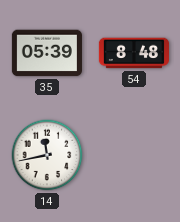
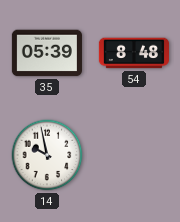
14: 11:43 -> 9:58 (47, 155)
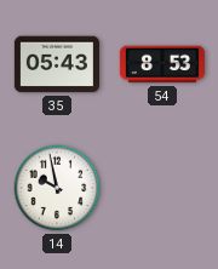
35: 05:39 -> 05:43 (57, 64)
54: 8:48 -> 8:53 (162, 64)
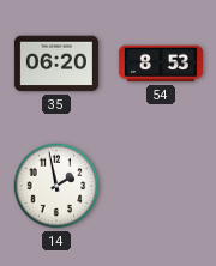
35: 05:43 -> 06:20 (56, 64)
14: 9:58 -> 1:58 (56, 186)
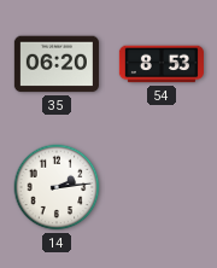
14: 1:58 -> 2:14 (57, 187)
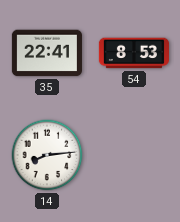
35: 06:20 -> 22:41 (47, 53)
14: 2:14 -> 8:14 (47, 155)
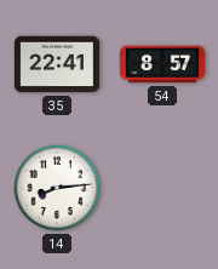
54: 8:53 -> 8:57 (162, 64)
